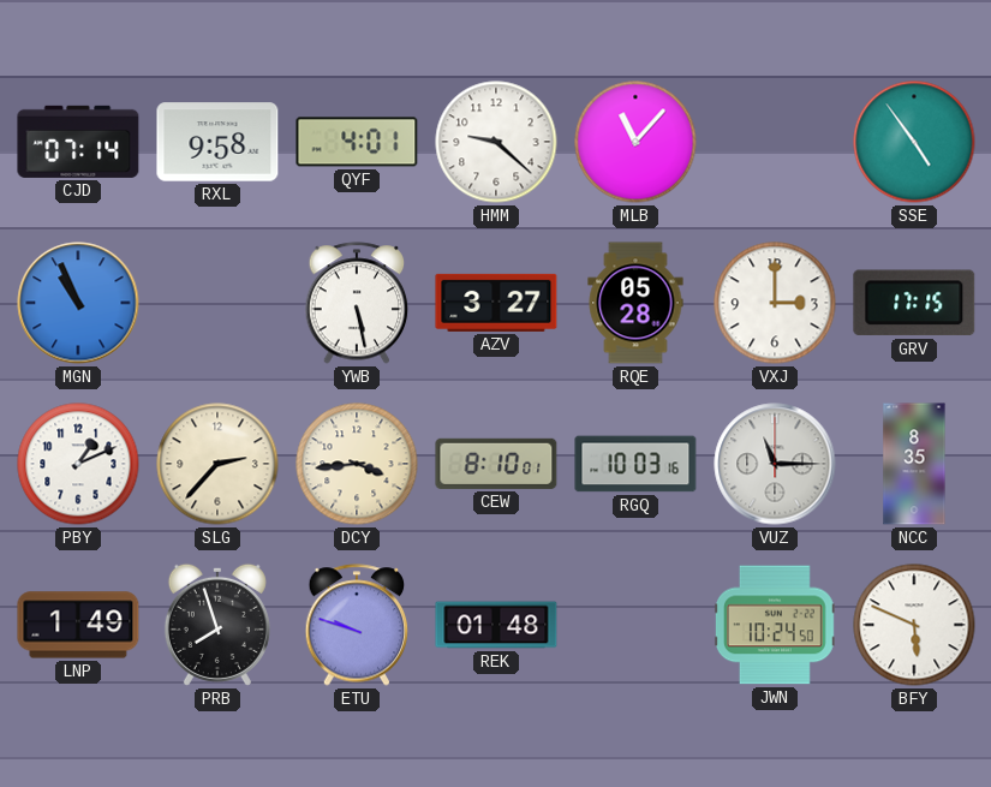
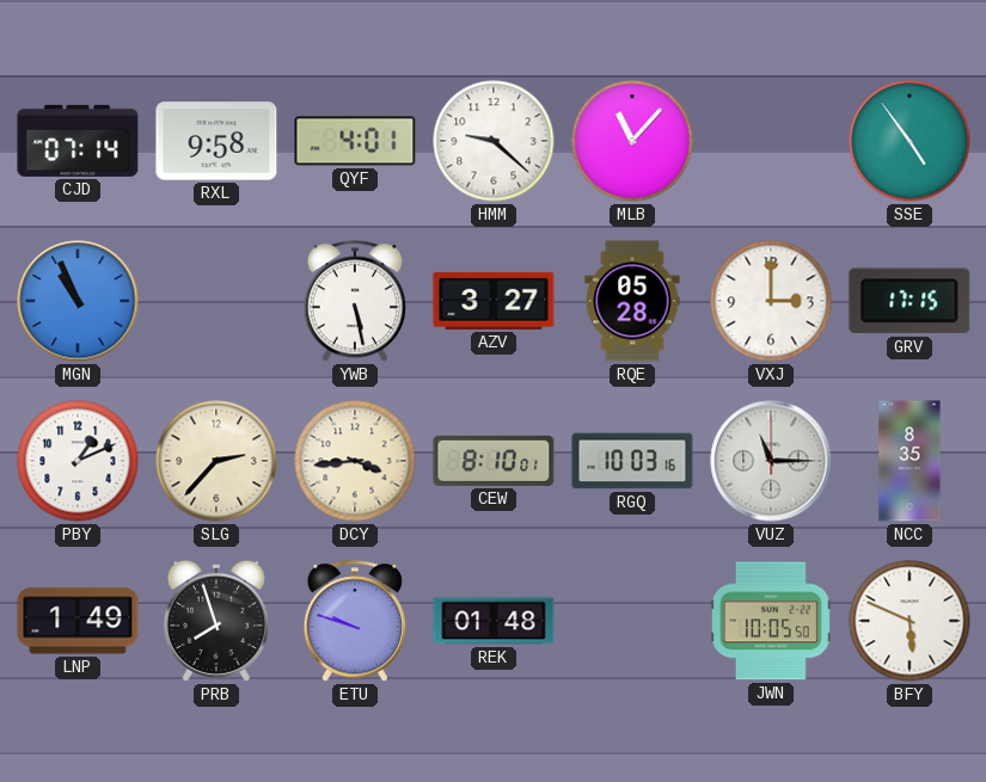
JWN: 10:24 -> 10:05 (771, 621)
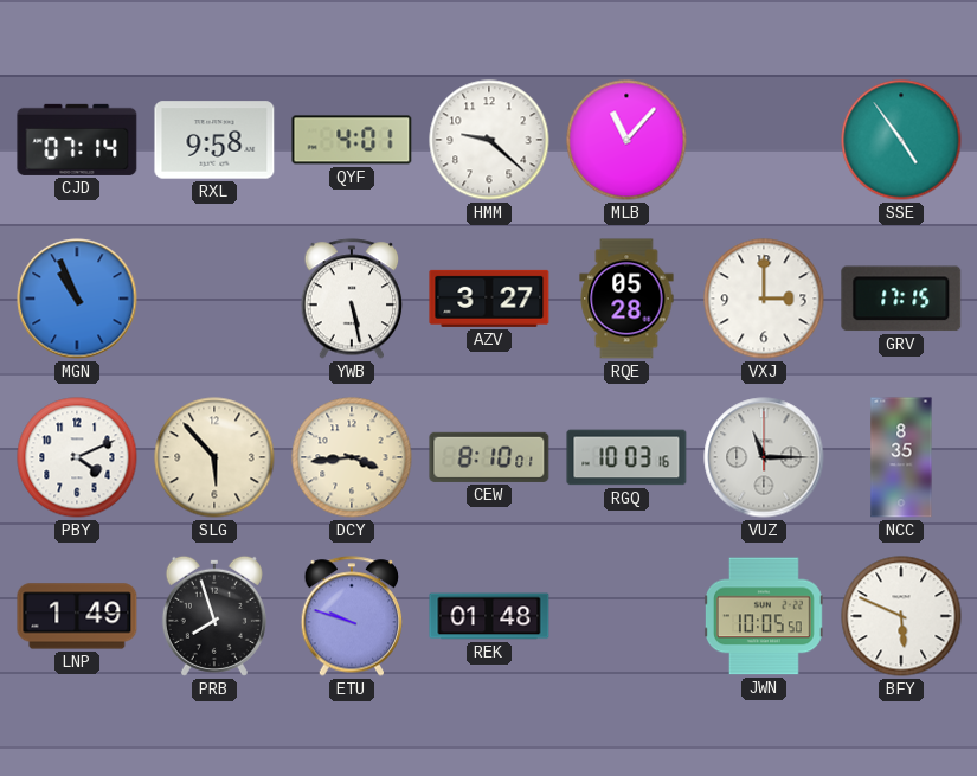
PBY: 1:11 -> 4:11 (77, 457)
SLG: 2:37 -> 5:53 (214, 457)
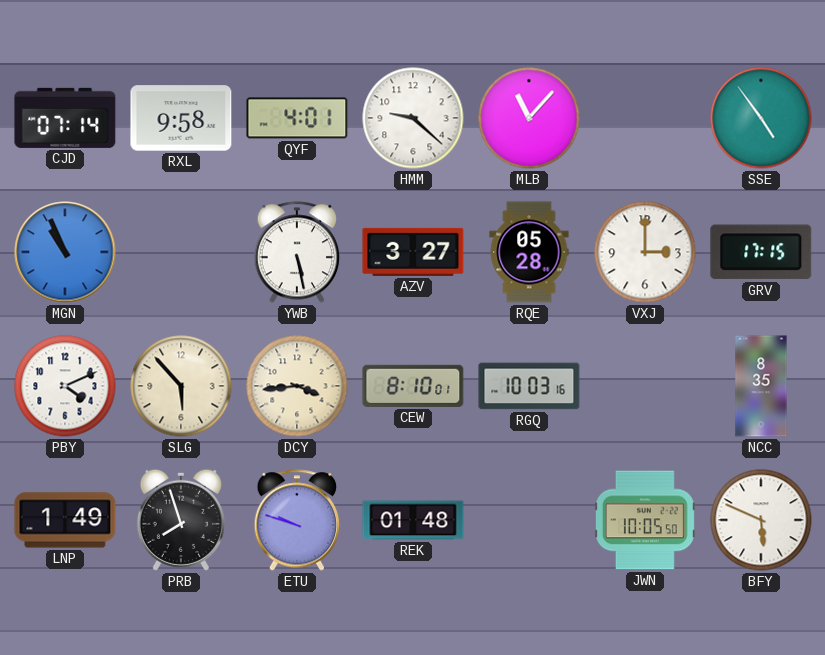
VUZ: 11:15 -> none (764, 457)
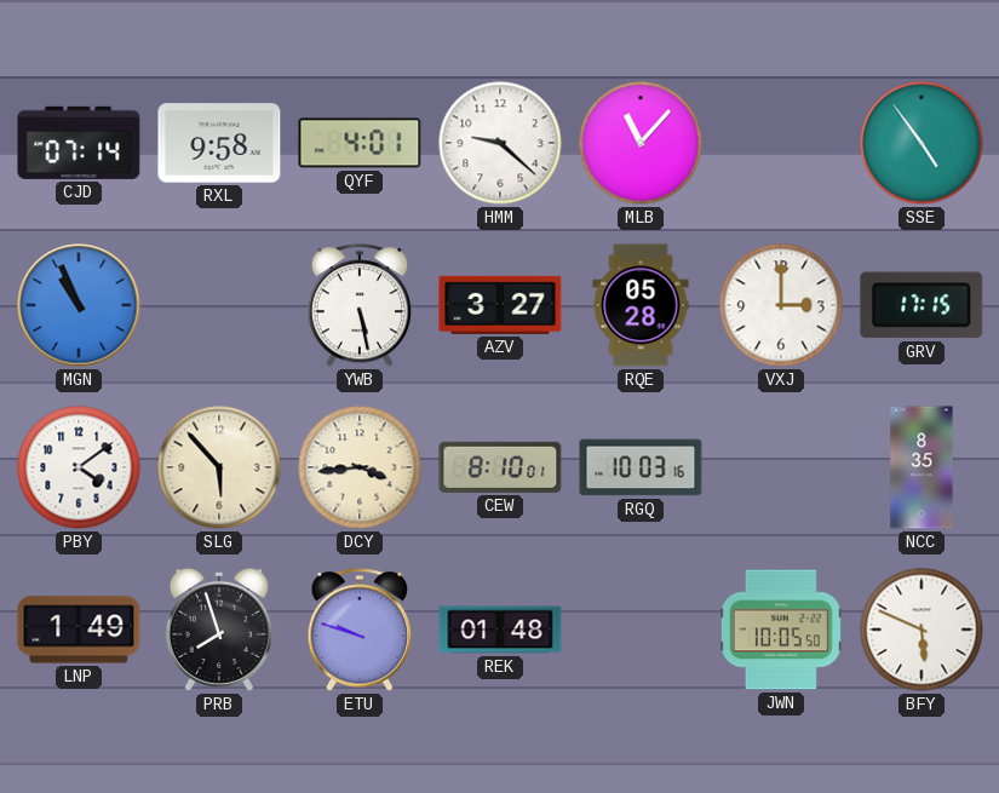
PBY: 4:11 -> 4:09 (79, 467)
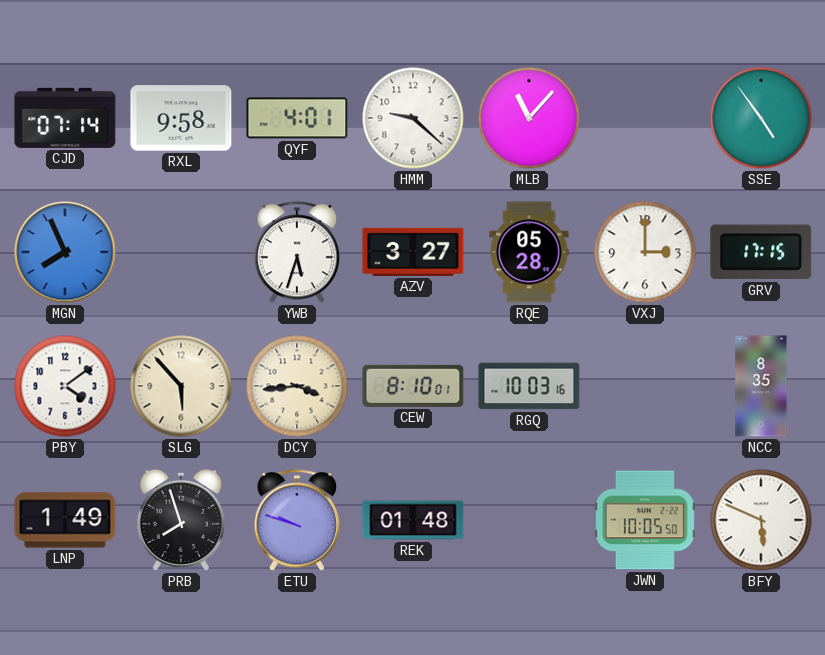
MGN: 10:56 -> 7:56 (65, 252)
YWB: 5:28 -> 5:33 (297, 252)
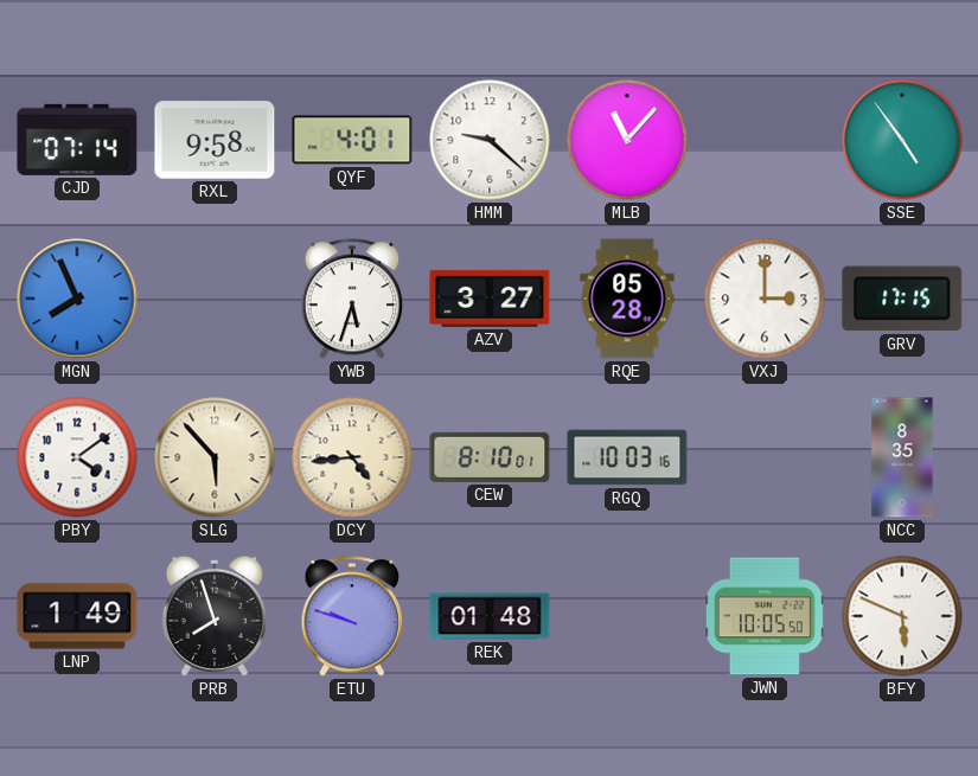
DCY: 3:44 -> 4:44 (352, 457)
